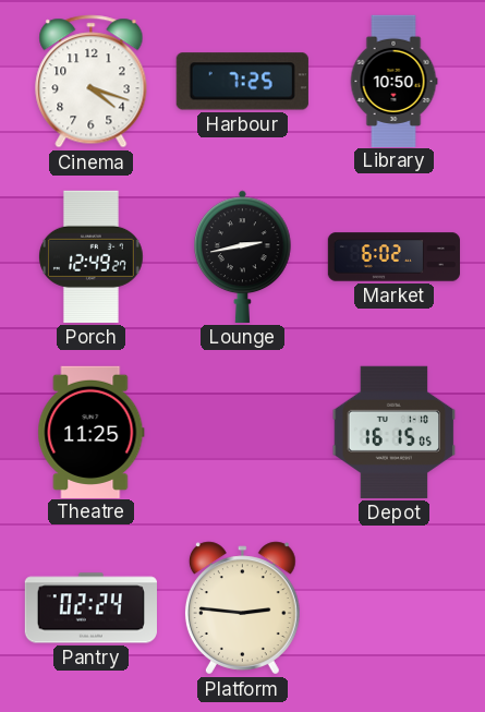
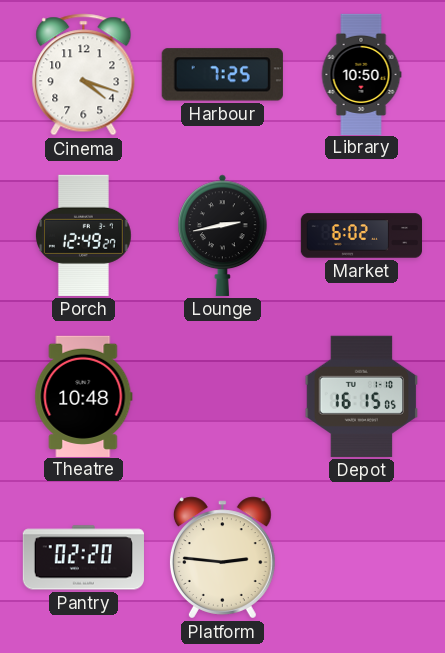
Theatre: 11:25 -> 10:48 (84, 396)
Pantry: 02:24 -> 02:20 (83, 558)
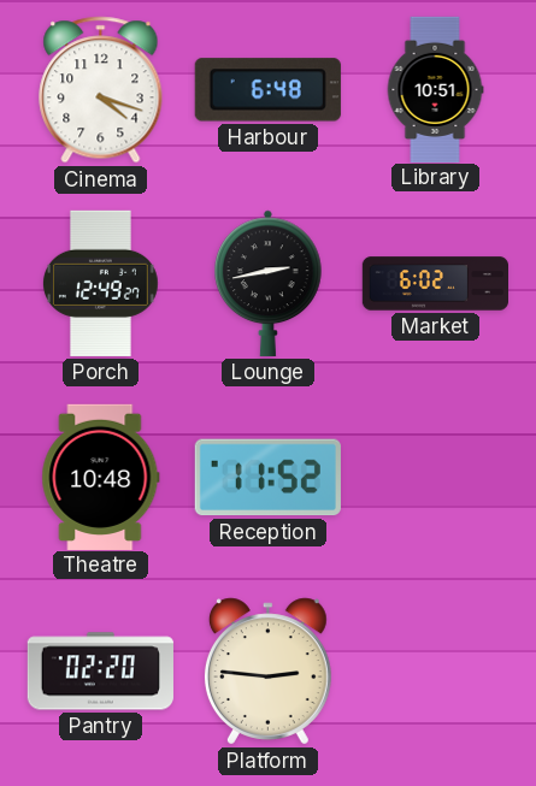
Harbour: 7:25 -> 6:48 (267, 90)
Library: 10:50 -> 10:51 (435, 89)
Reception: none -> 11:52 (267, 478)
Depot: 16:15 -> none (362, 396)
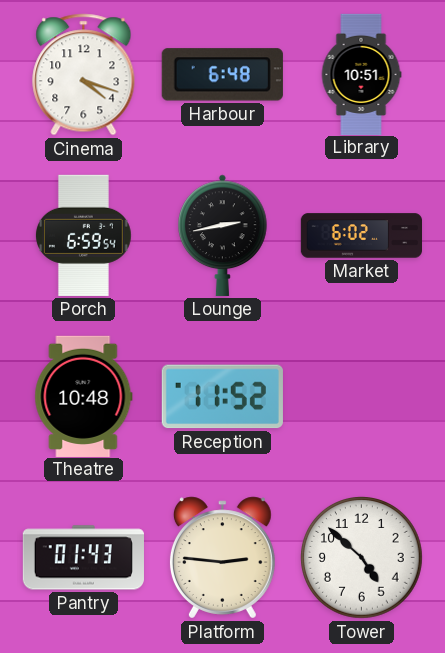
Porch: 12:49 -> 6:59 (83, 235)
Pantry: 02:20 -> 01:43 (83, 558)
Tower: none -> 4:52 (362, 558)
